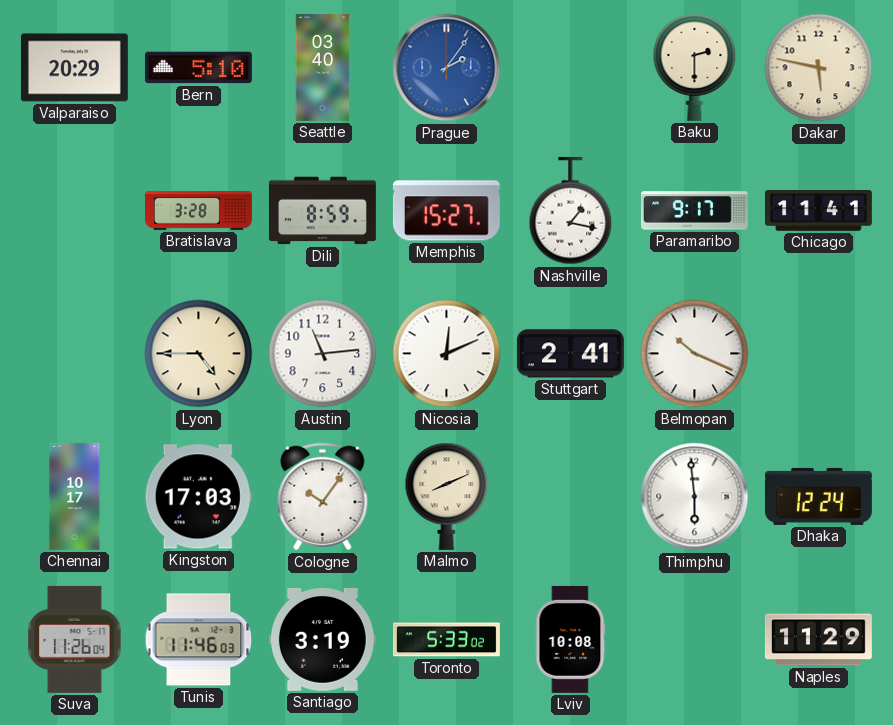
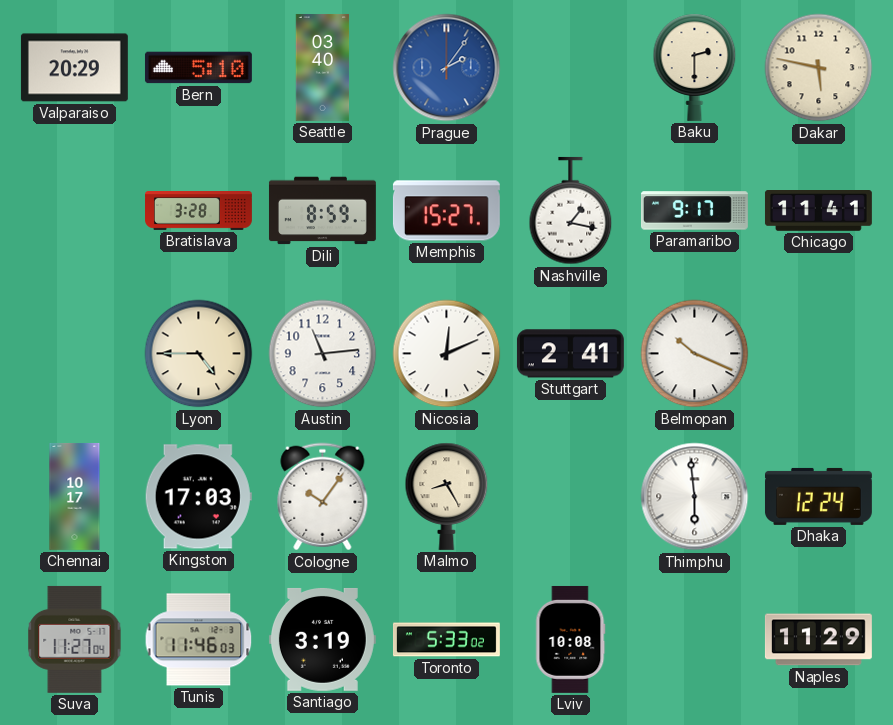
Malmo: 8:11 -> 8:25 (447, 496)
Suva: 11:26 -> 11:27 (75, 639)
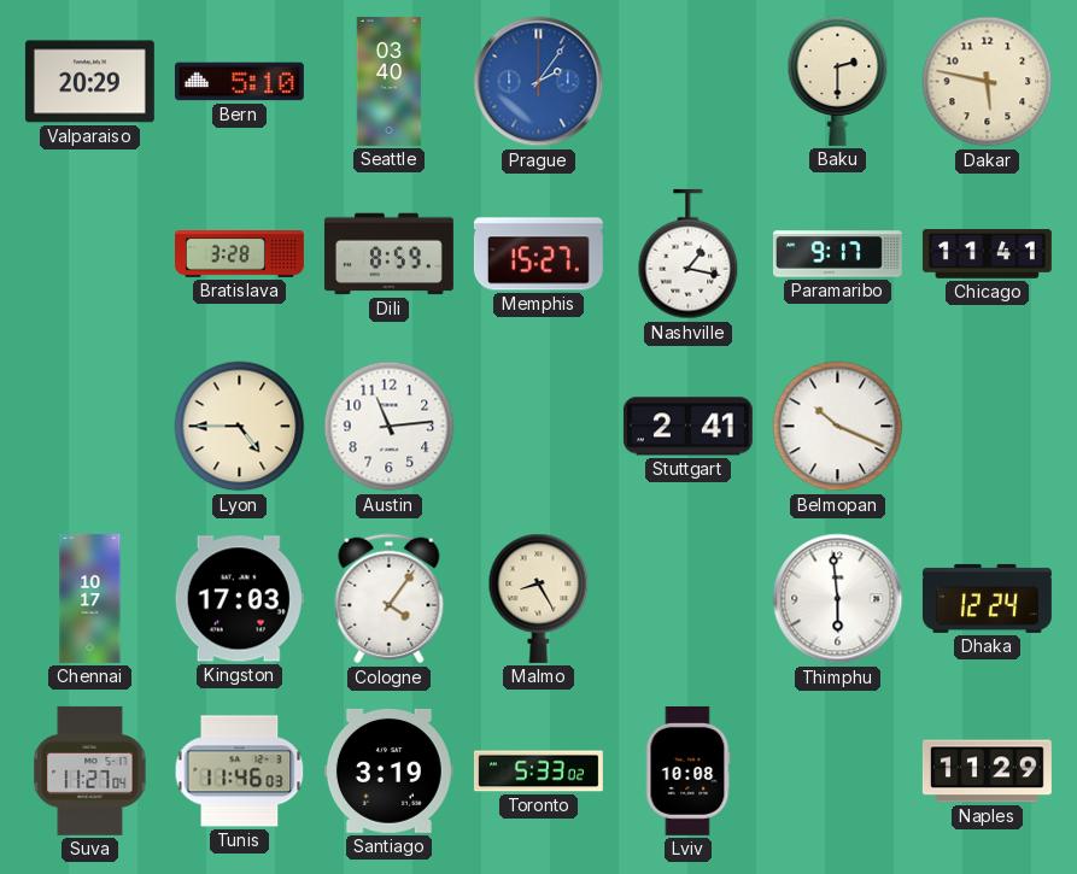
Nicosia: 12:11 -> none (447, 354)
Cologne: 10:06 -> 4:06 (390, 599)
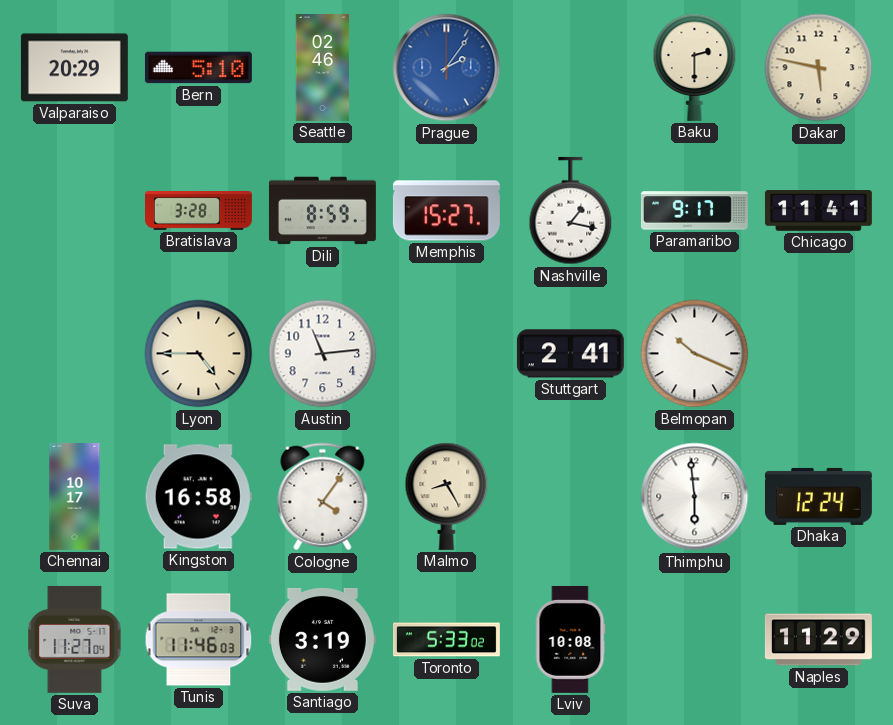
Seattle: 03:40 -> 02:46 (323, 67)
Kingston: 17:03 -> 16:58 (198, 497)
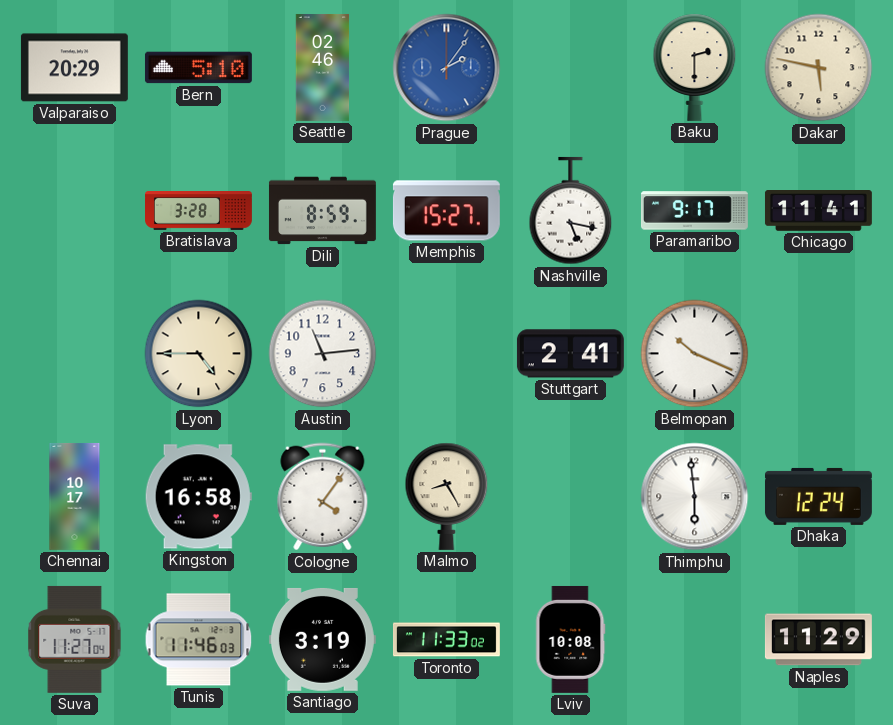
Nashville: 1:17 -> 5:17 (571, 211)
Toronto: 5:33 -> 11:33 (446, 640)
